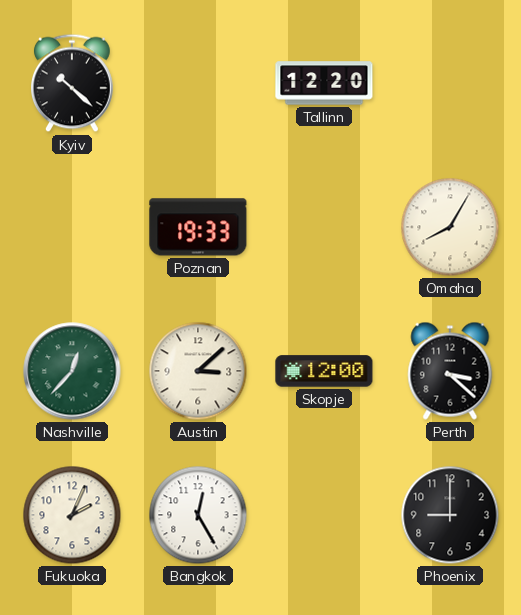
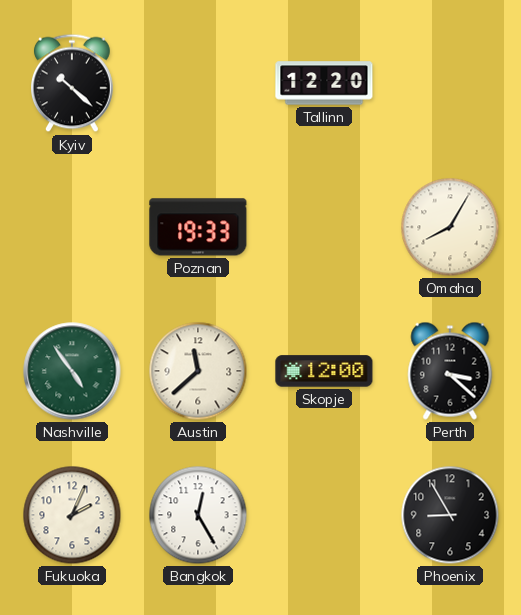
Nashville: 12:37 -> 4:54 (72, 371)
Austin: 3:08 -> 11:38 (198, 371)
Phoenix: 9:00 -> 8:55 (450, 515)
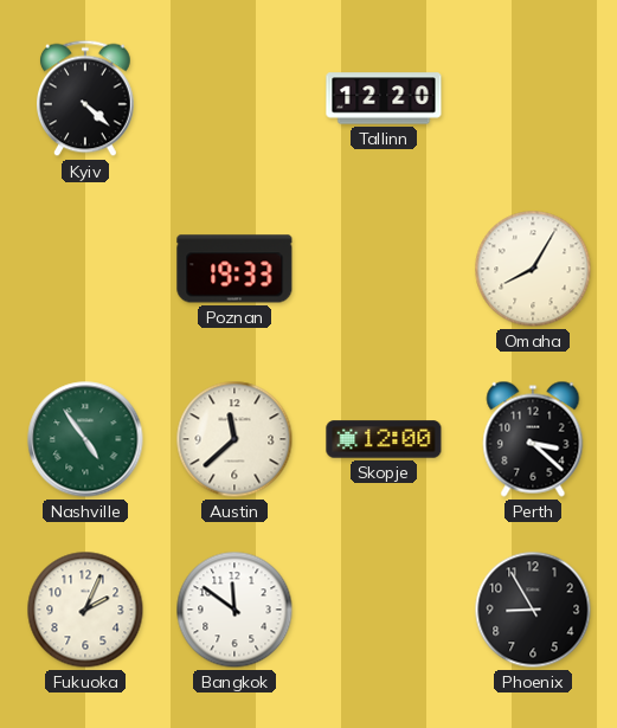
Kyiv: 10:22 -> 4:22 (86, 98)
Bangkok: 12:25 -> 11:51 (234, 610)
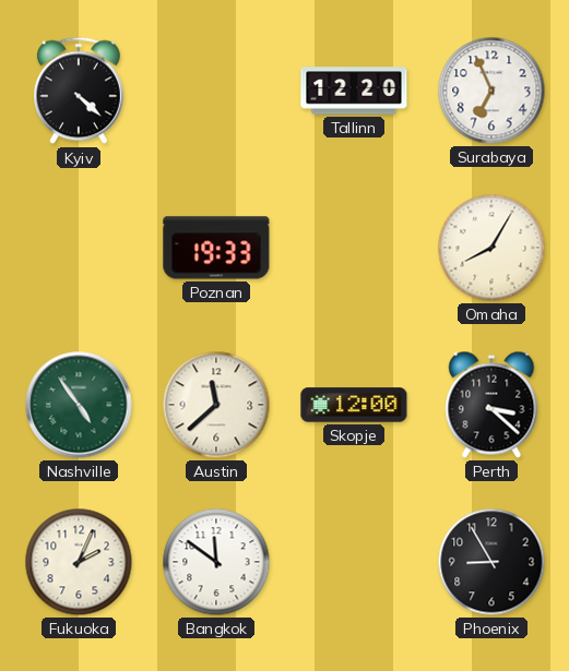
Surabaya: none -> 6:56 (491, 91)
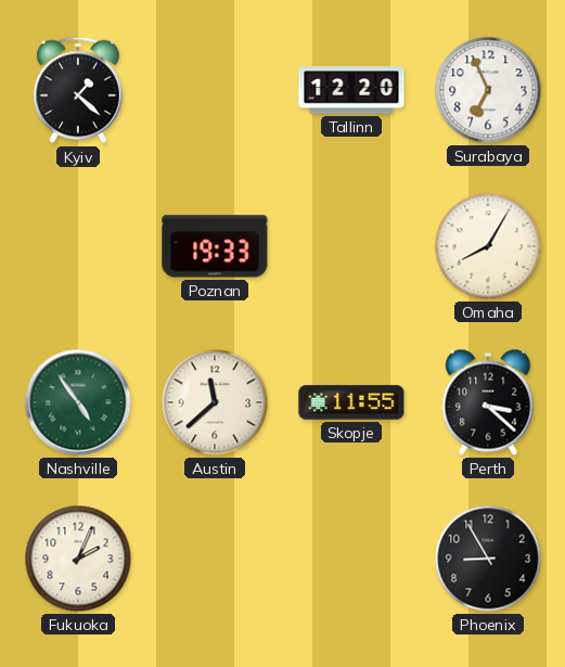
Kyiv: 4:22 -> 1:22 (79, 90)
Skopje: 12:00 -> 11:55 (351, 402)
Bangkok: 11:51 -> none (216, 562)
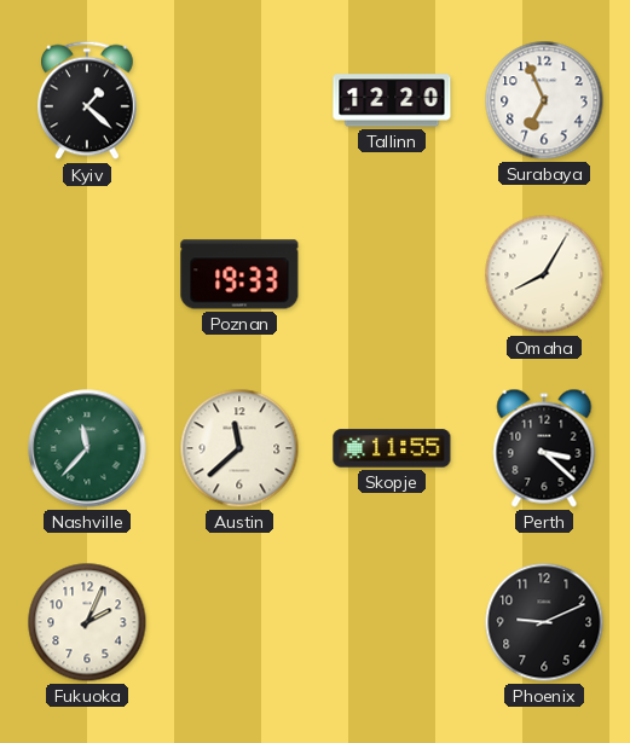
Nashville: 4:54 -> 11:37 (87, 448)
Phoenix: 8:55 -> 9:11 (544, 622)
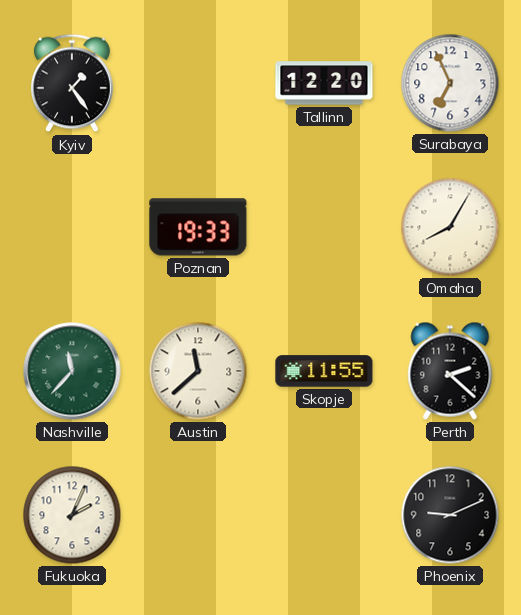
Kyiv: 1:22 -> 1:24 (73, 83)
Perth: 3:22 -> 2:22 (450, 371)
